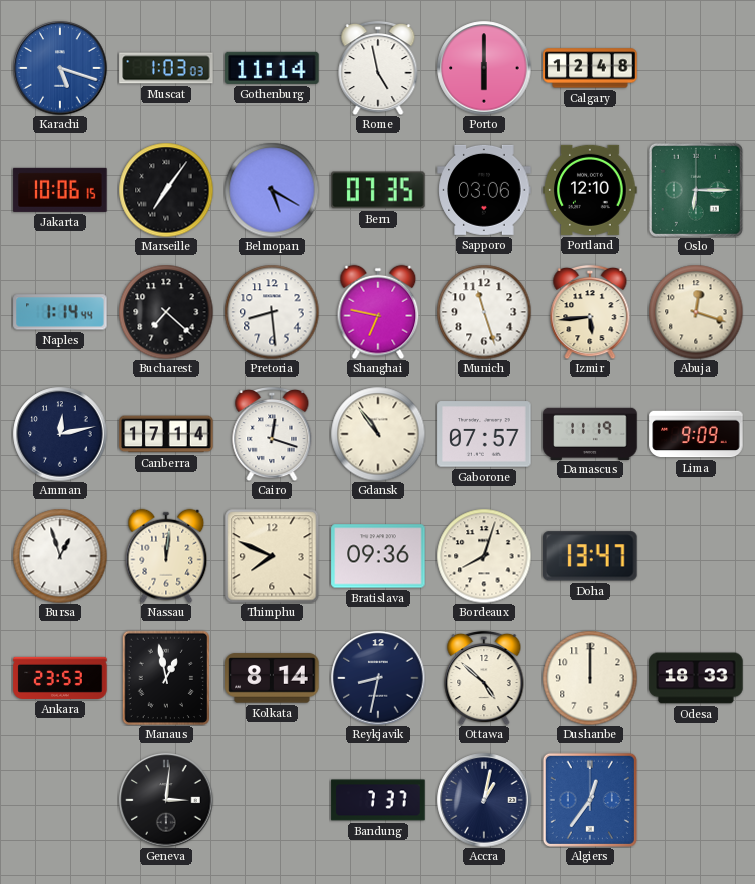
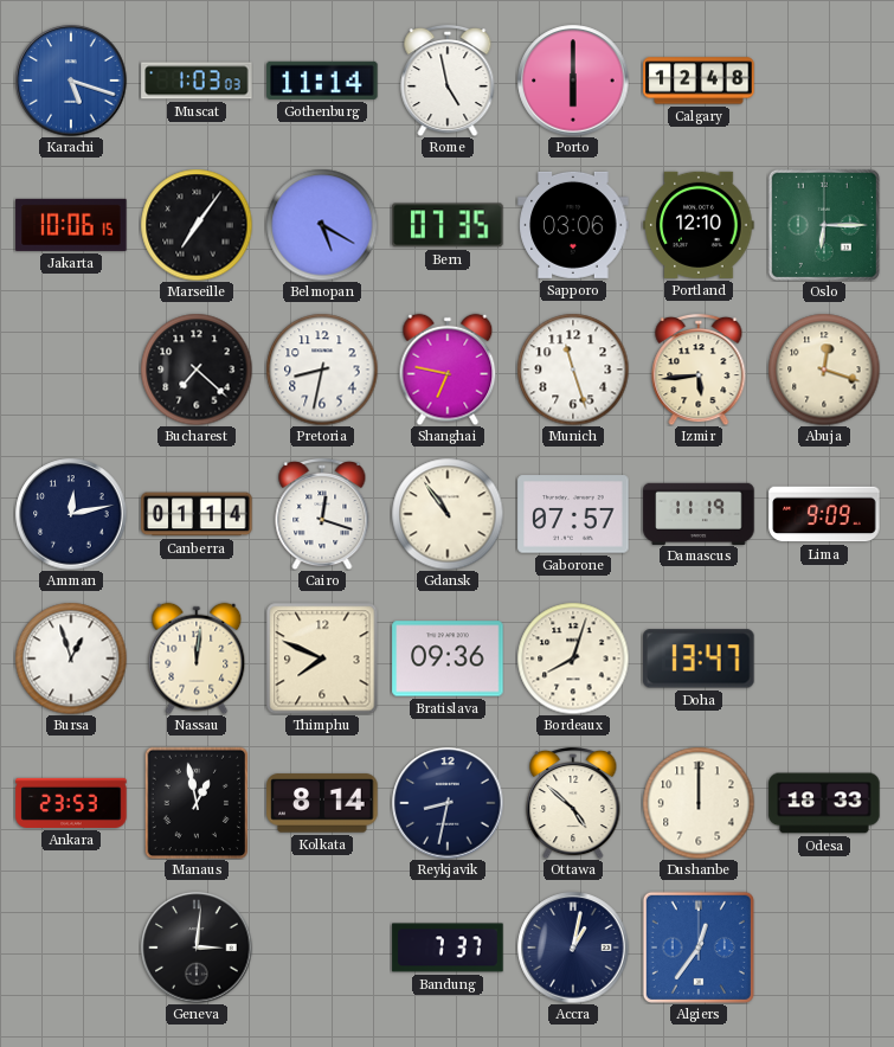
Naples: 1:14 -> none (60, 312)
Pretoria: 8:29 -> 8:32 (322, 370)
Canberra: 17:14 -> 01:14 (197, 514)
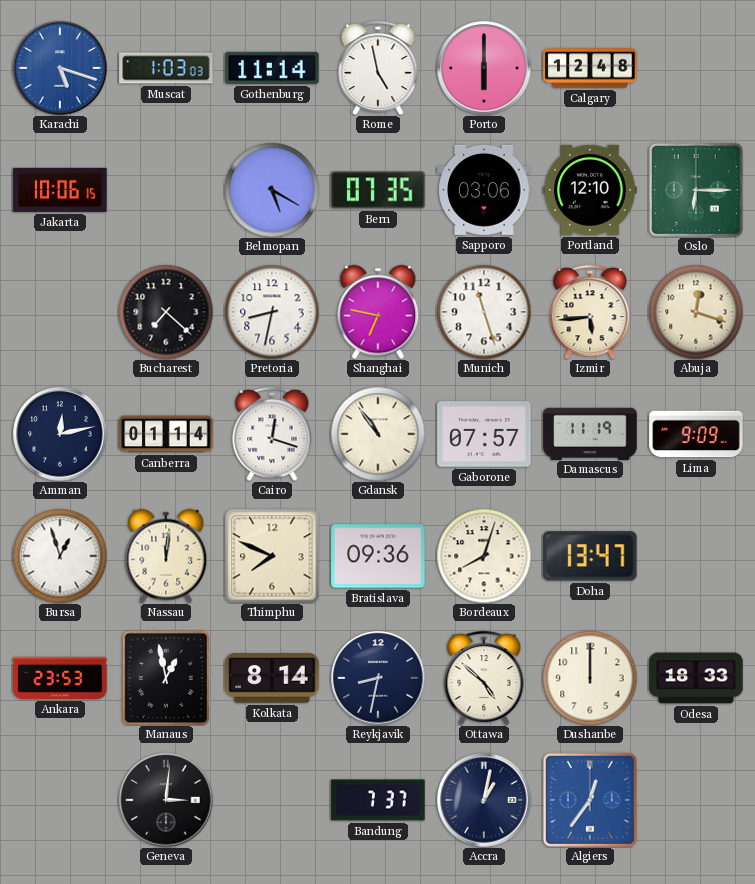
Marseille: 7:06 -> none (197, 225)
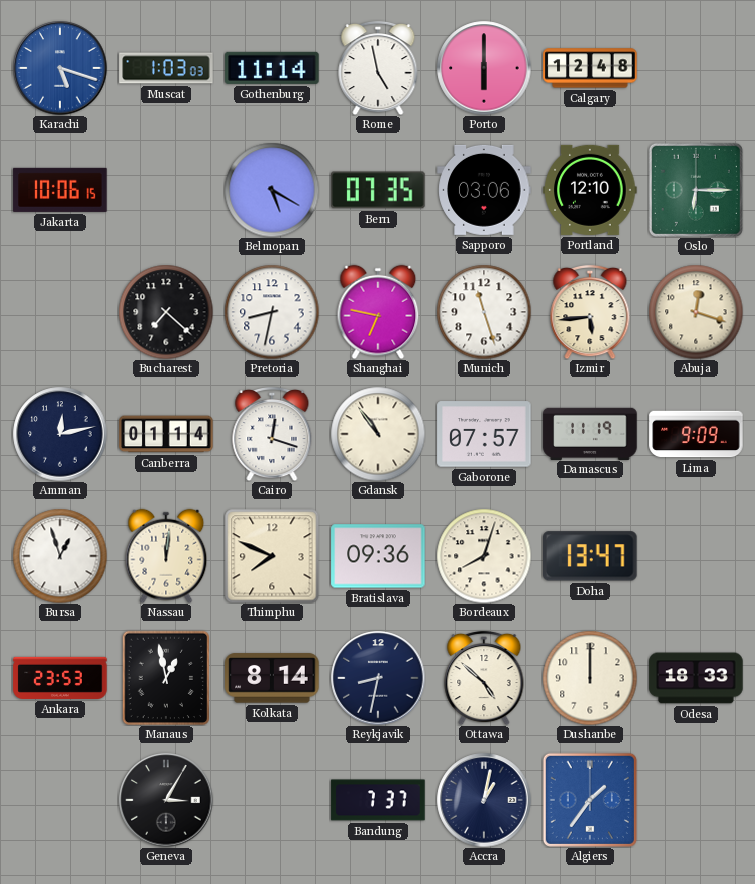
Geneva: 3:01 -> 3:05 (166, 800)
Algiers: 12:36 -> 1:36 (590, 800)
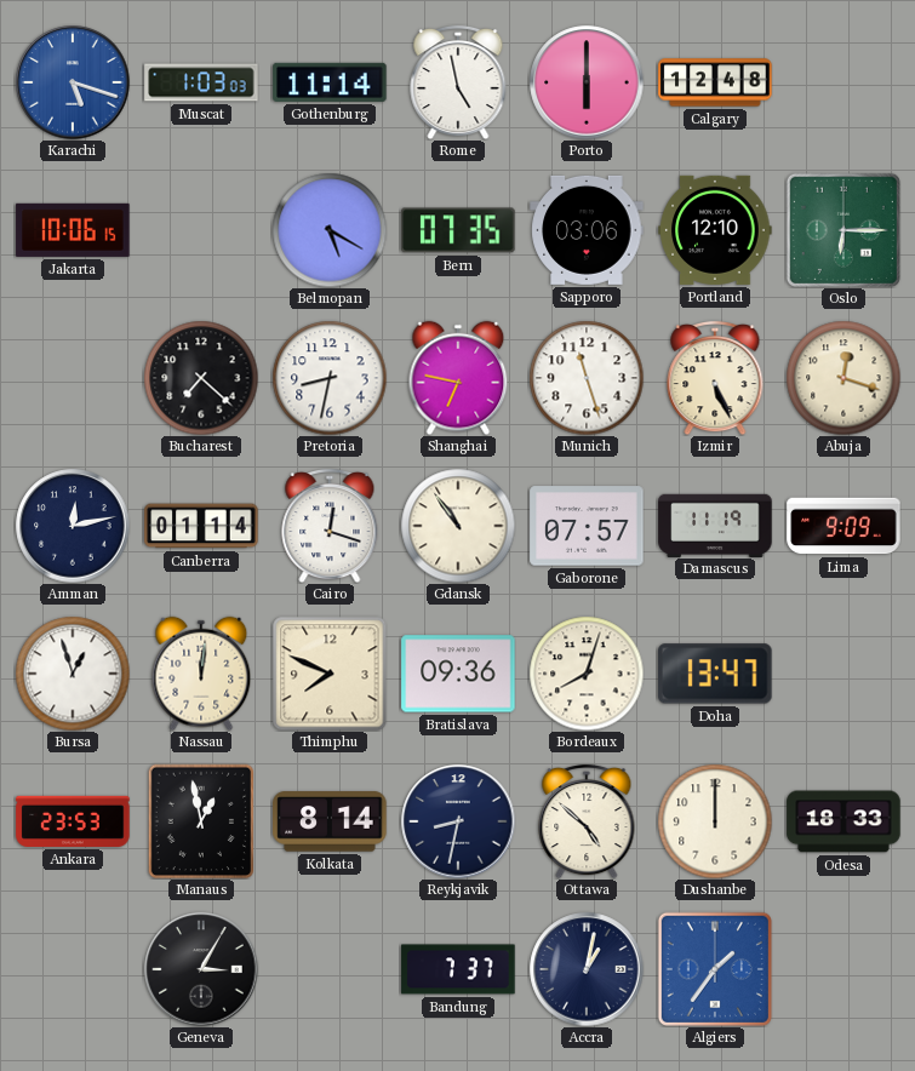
Izmir: 5:44 -> 5:26 (715, 378)
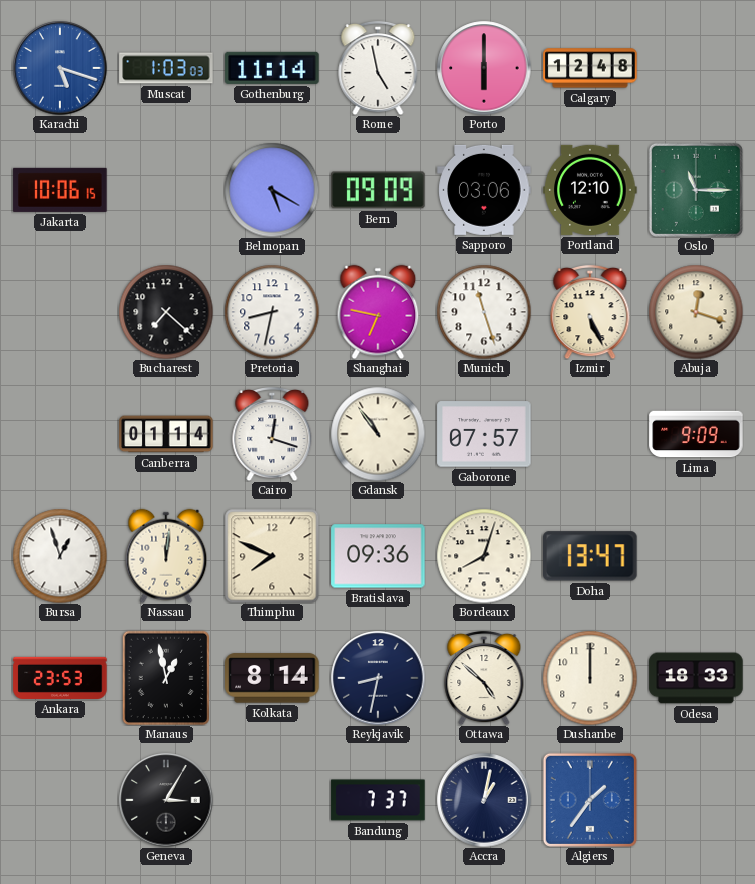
Bern: 07:35 -> 09:09 (378, 190)
Oslo: 6:15 -> 11:15 (696, 190)
Amman: 12:13 -> none (73, 526)
Damascus: 11:19 -> none (715, 525)
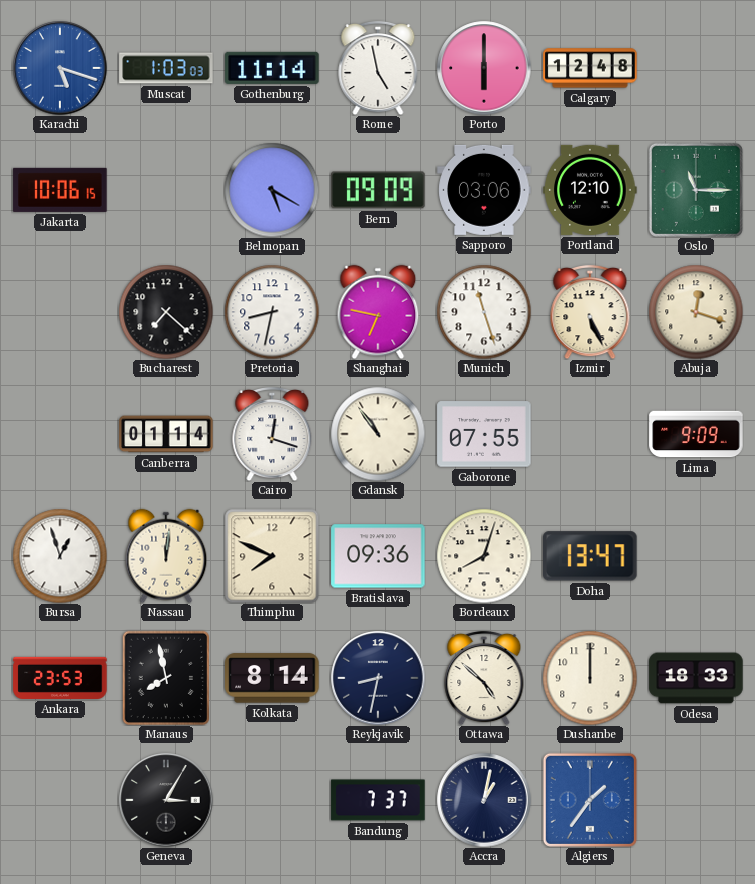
Gaborone: 07:57 -> 07:55 (484, 434)
Manaus: 12:58 -> 7:58 (165, 678)
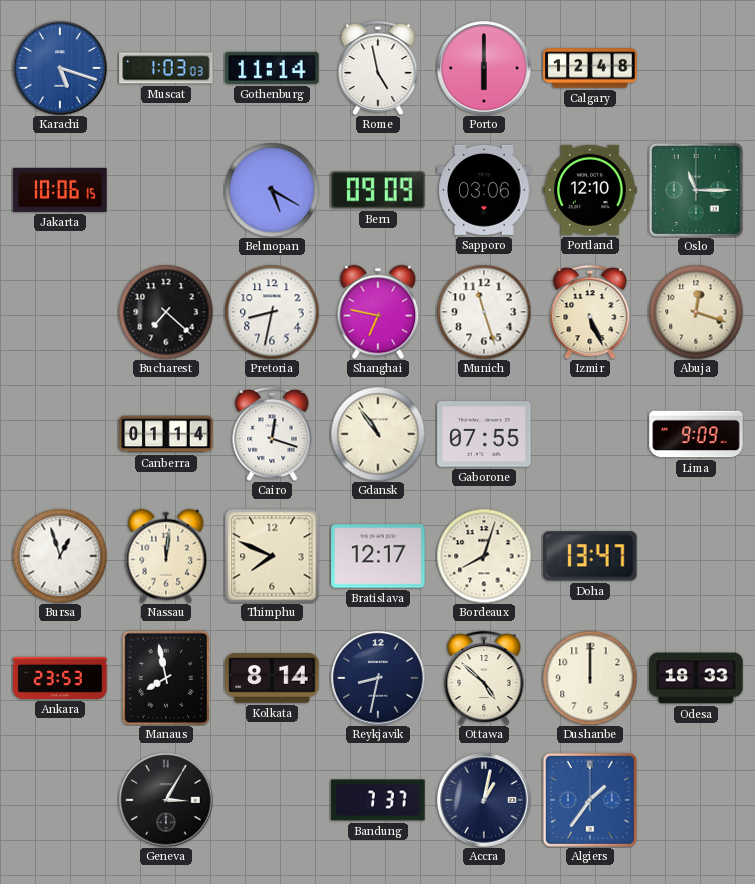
Bratislava: 09:36 -> 12:17 (378, 556)
